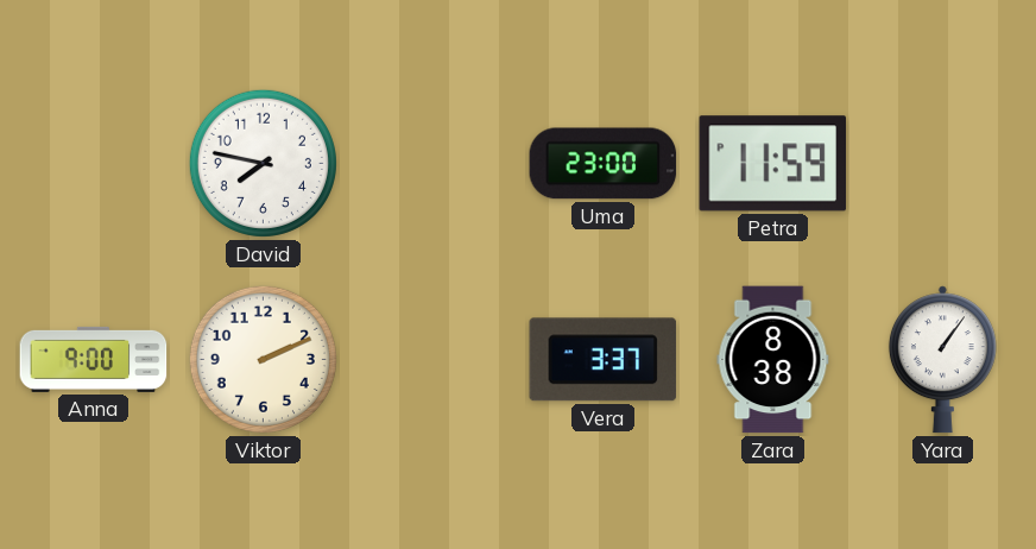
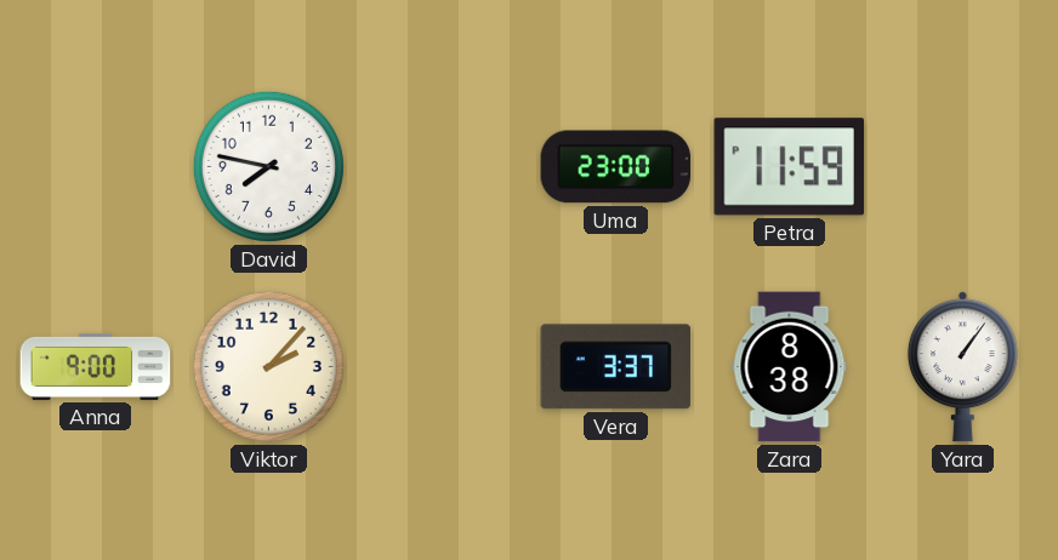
Viktor: 2:11 -> 2:07 (268, 366)
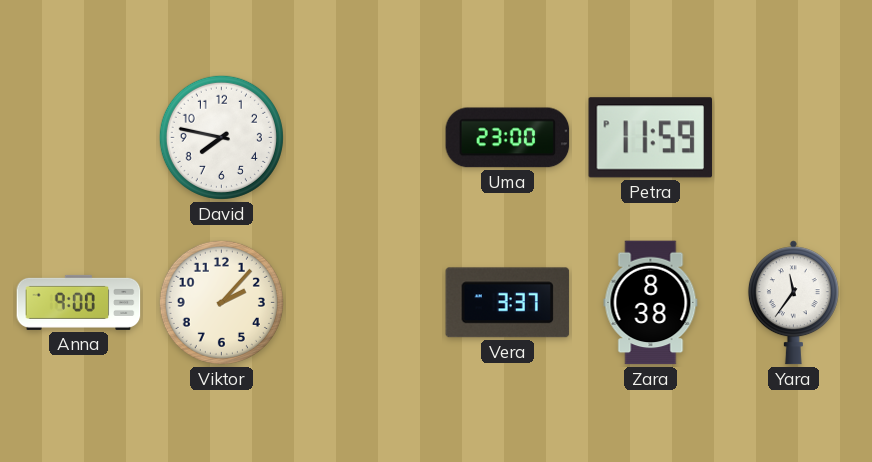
Yara: 1:06 -> 11:36 (793, 303)
